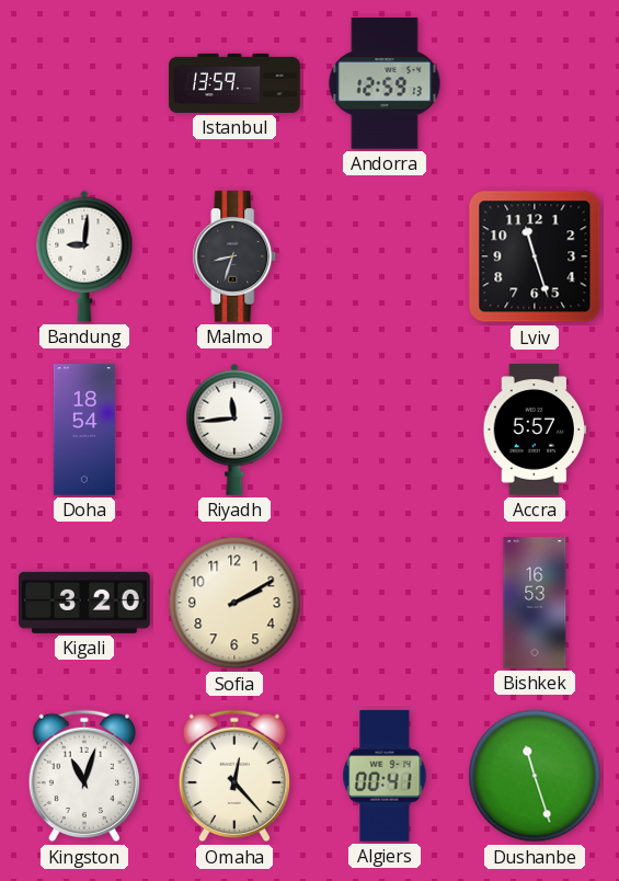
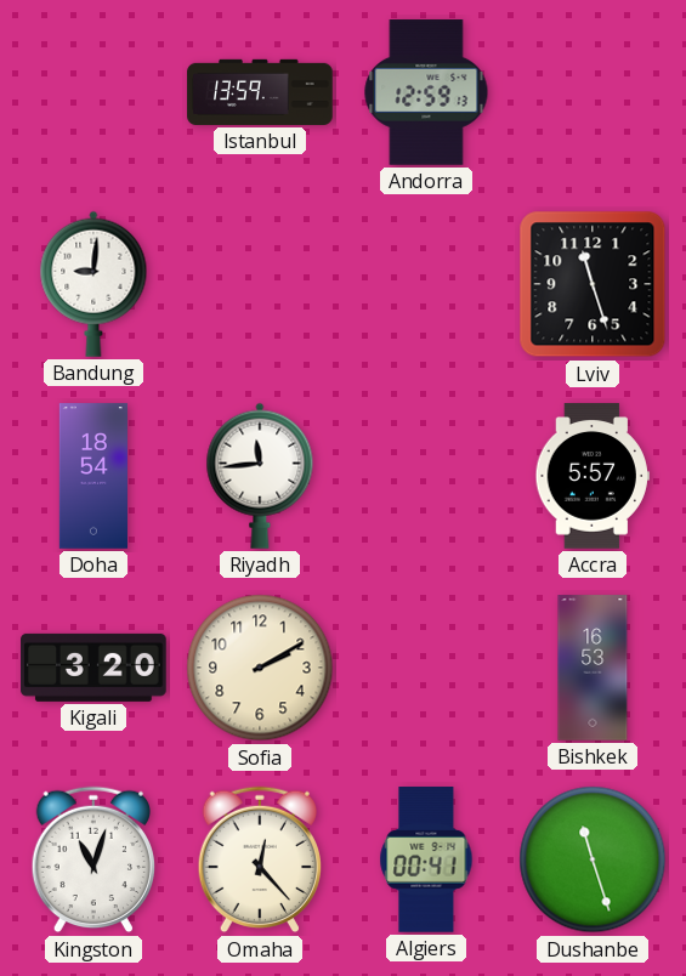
Malmo: 8:33 -> none (234, 256)
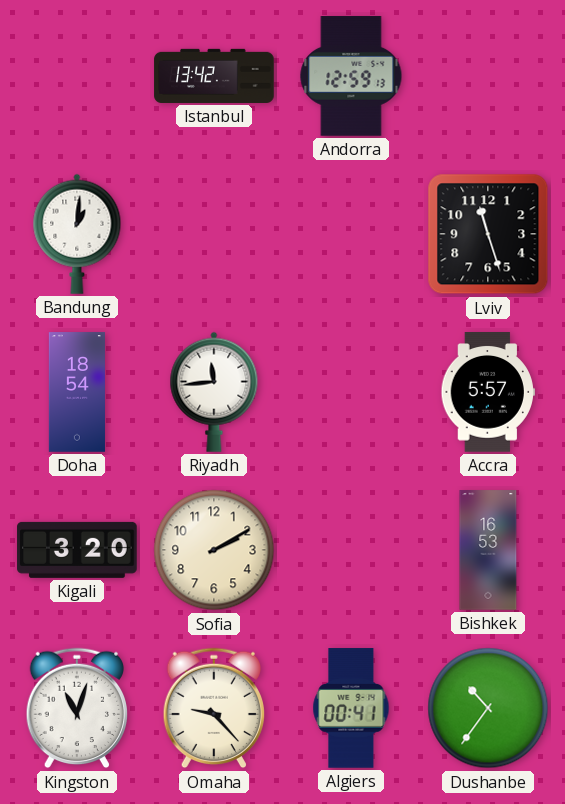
Istanbul: 13:59 -> 13:42 (214, 76)
Bandung: 9:01 -> 1:01 (77, 234)
Omaha: 12:23 -> 9:23 (213, 708)
Dushanbe: 11:27 -> 10:36 (488, 708)
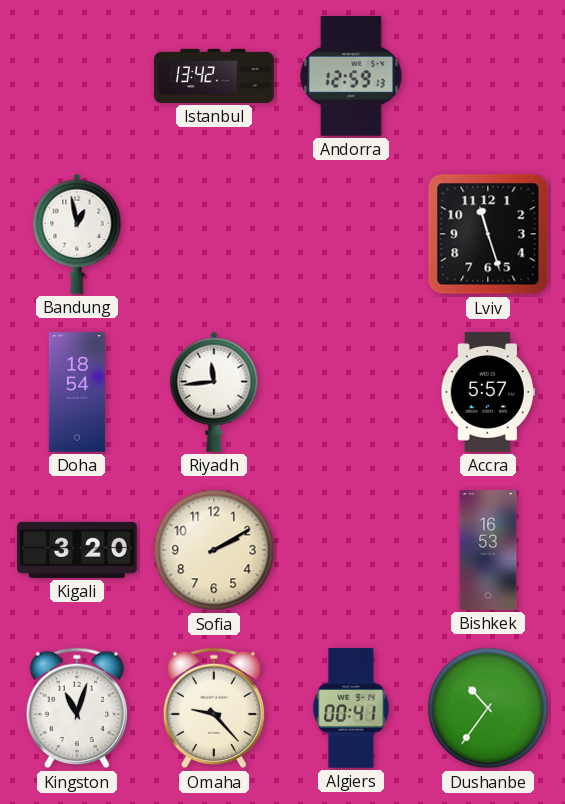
Bandung: 1:01 -> 12:58 (77, 234)
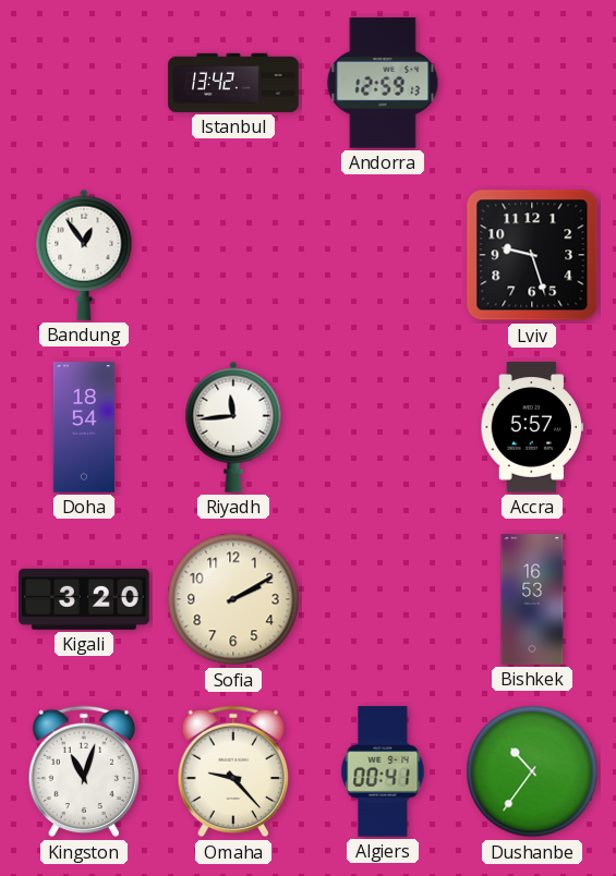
Bandung: 12:58 -> 12:54 (84, 255)
Lviv: 11:27 -> 9:27 (532, 255)
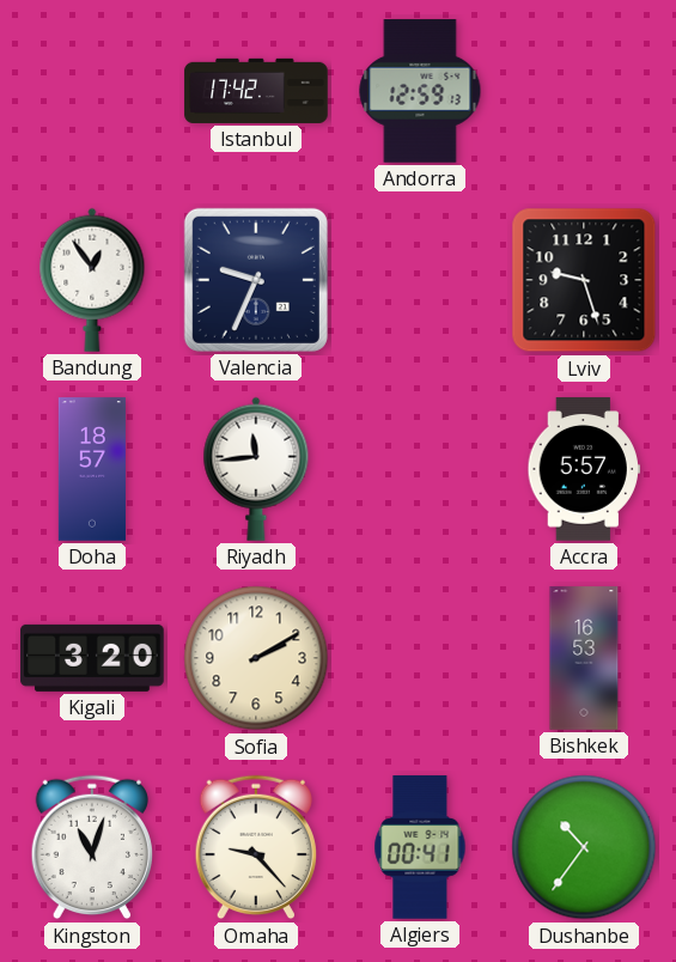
Istanbul: 13:42 -> 17:42 (256, 91)
Valencia: none -> 9:34 (256, 280)
Doha: 18:54 -> 18:57 (92, 469)
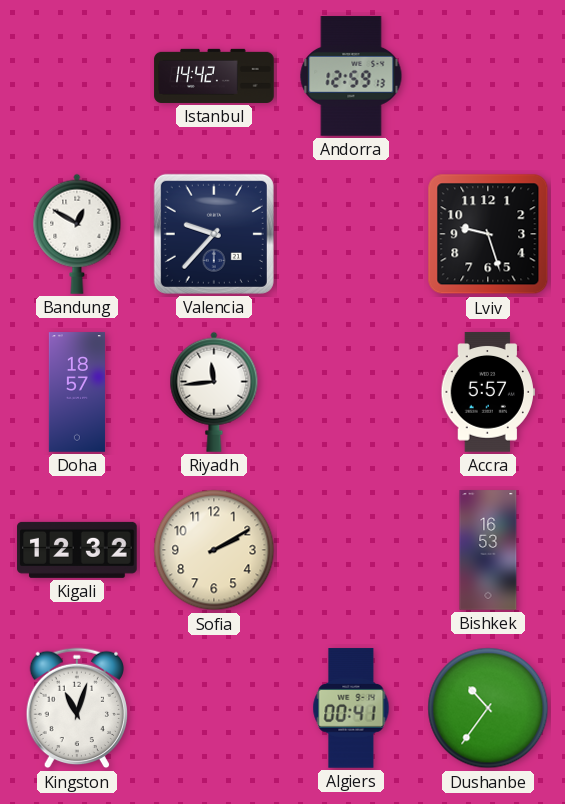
Istanbul: 17:42 -> 14:42 (214, 76)
Bandung: 12:54 -> 12:50 (77, 234)
Valencia: 9:34 -> 9:37 (214, 234)
Kigali: 3:20 -> 12:32 (77, 550)
Omaha: 9:23 -> none (255, 847)
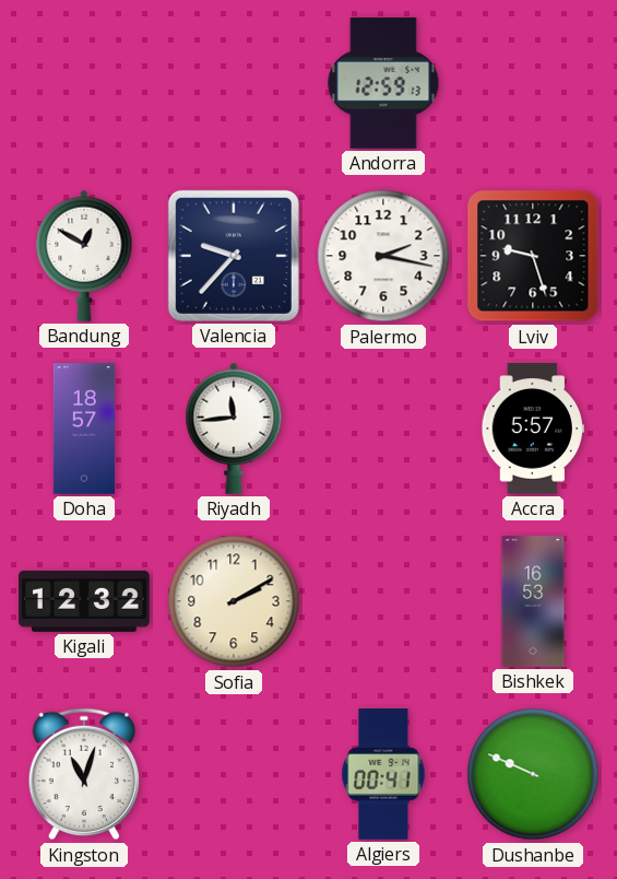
Istanbul: 14:42 -> none (214, 76)
Palermo: none -> 2:17 (383, 256)
Dushanbe: 10:36 -> 9:49 (533, 774)
